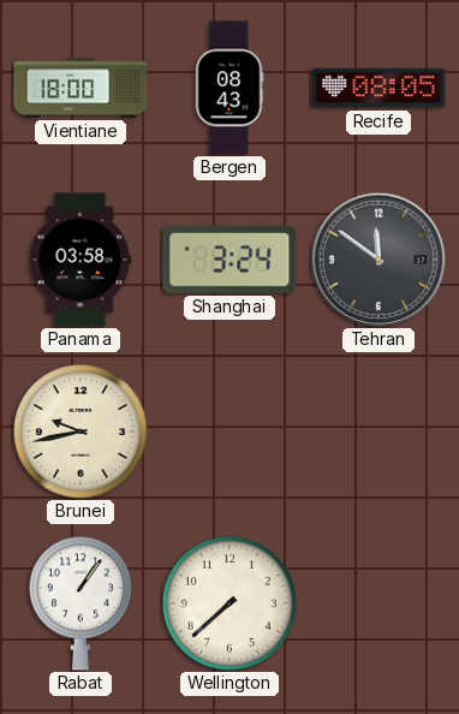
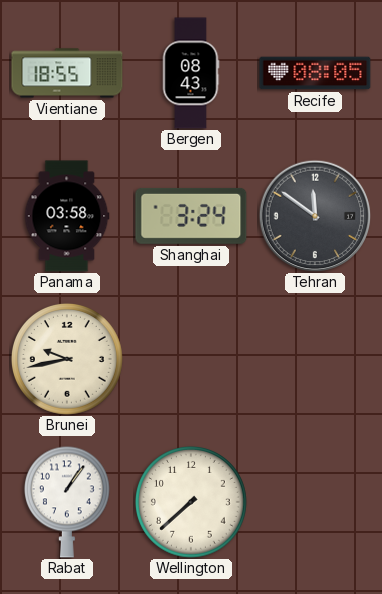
Vientiane: 18:00 -> 18:55 (67, 73)
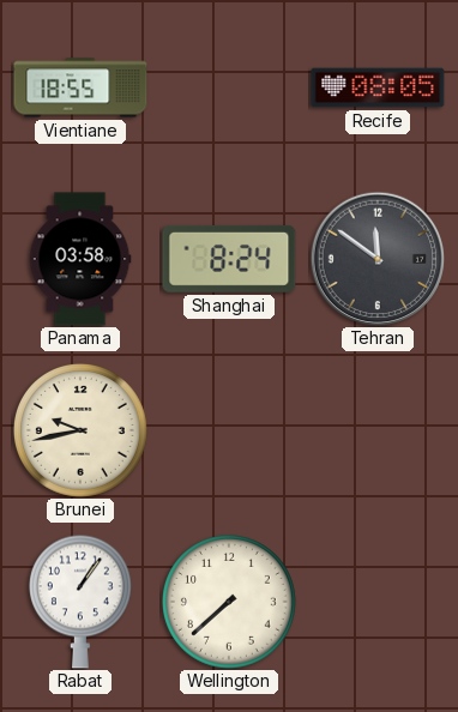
Bergen: 08:43 -> none (191, 73)
Shanghai: 3:24 -> 8:24 (229, 259)
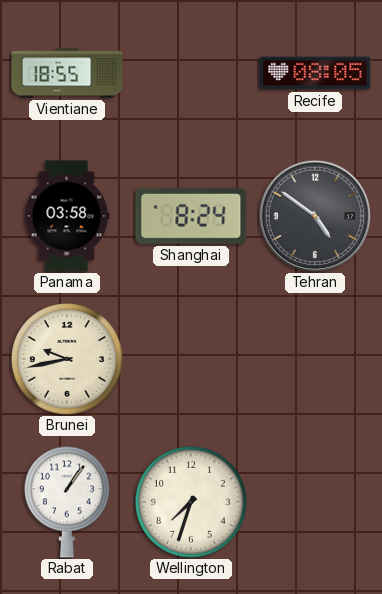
Tehran: 11:51 -> 4:51 (315, 216)
Wellington: 7:38 -> 7:33 (191, 502)
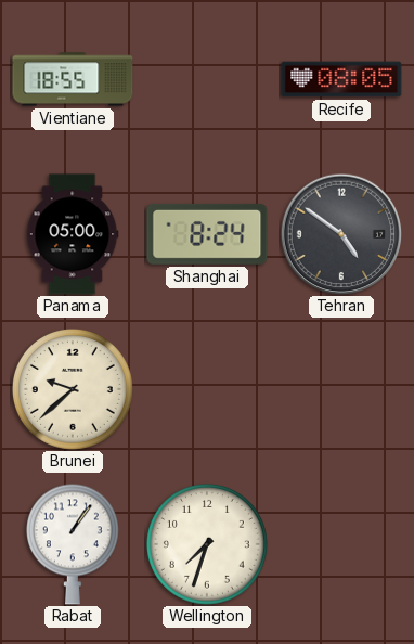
Panama: 03:58 -> 05:00 (73, 234)
Brunei: 9:43 -> 9:38 (73, 389)
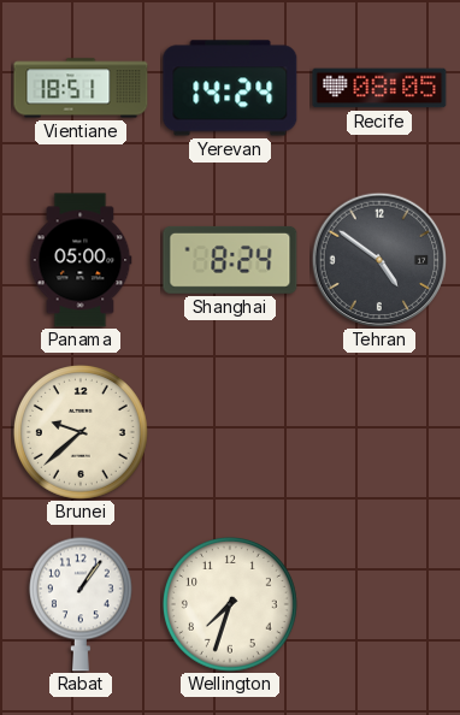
Vientiane: 18:55 -> 18:51 (81, 88)
Yerevan: none -> 14:24 (230, 88)
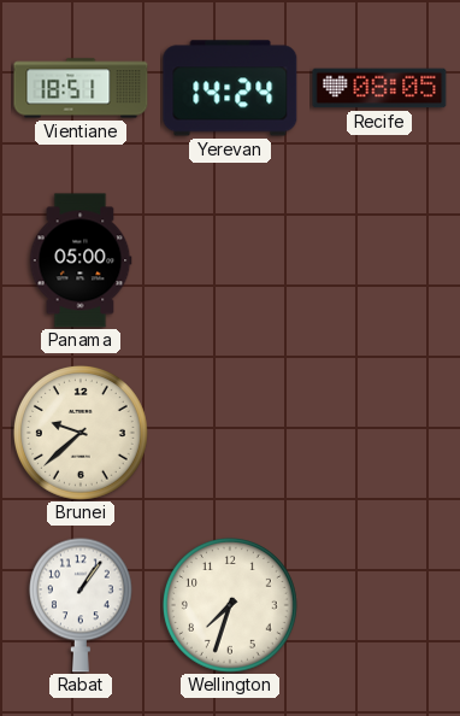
Shanghai: 8:24 -> none (230, 260)
Tehran: 4:51 -> none (379, 260)
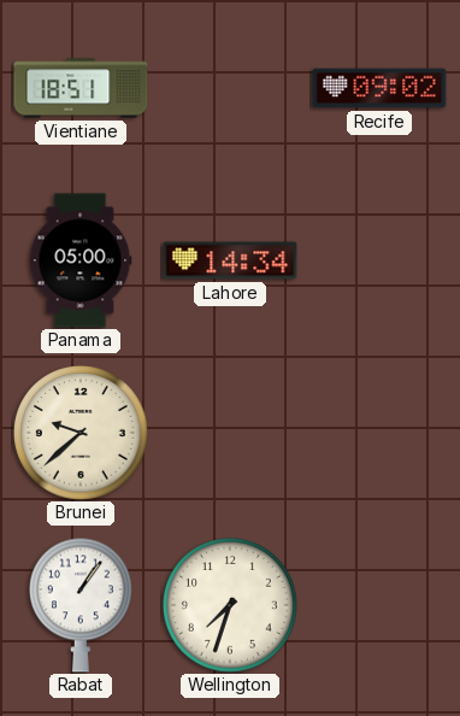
Yerevan: 14:24 -> none (230, 88)
Recife: 08:05 -> 09:02 (379, 88)
Lahore: none -> 14:34 (230, 260)
